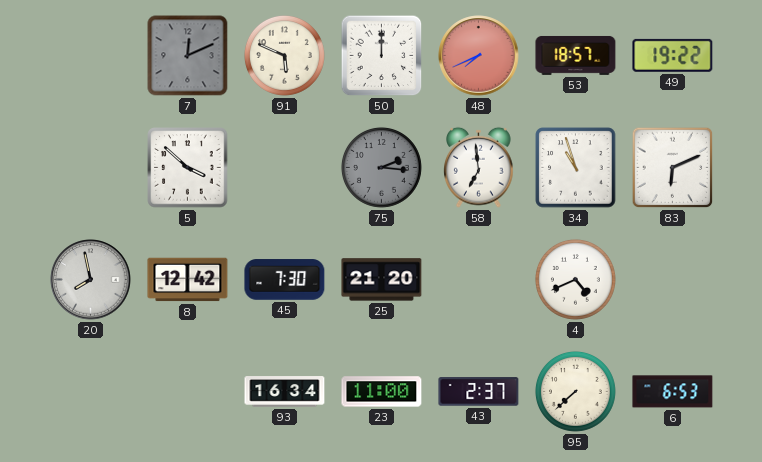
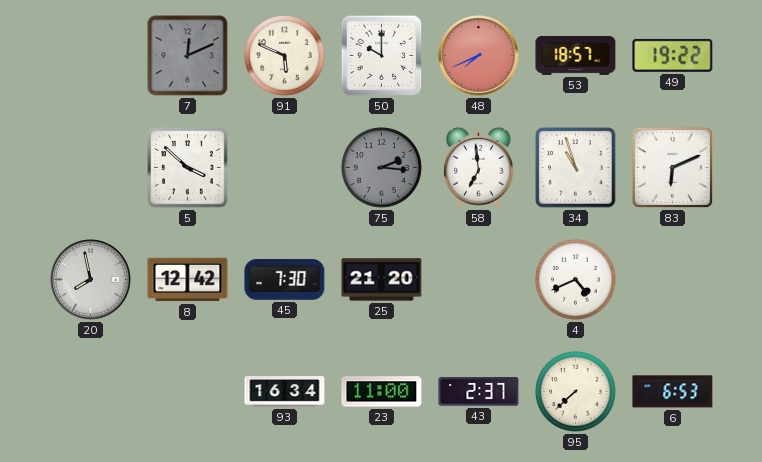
50: 12:00 -> 10:00 (382, 56)
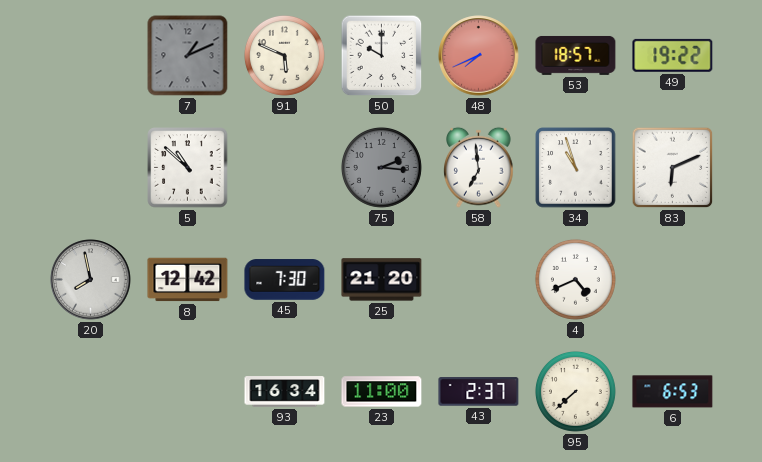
7: 12:11 -> 1:11 (188, 56)
5: 3:52 -> 10:52 (188, 168)
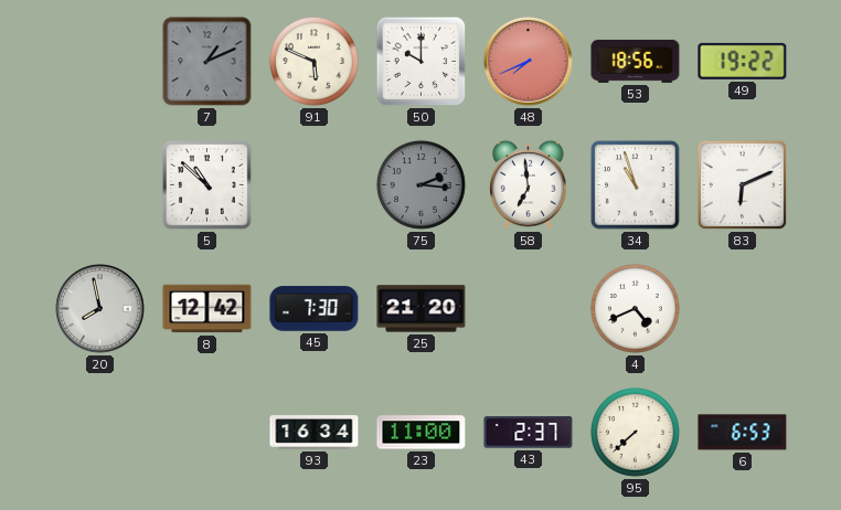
53: 18:57 -> 18:56 (636, 61)
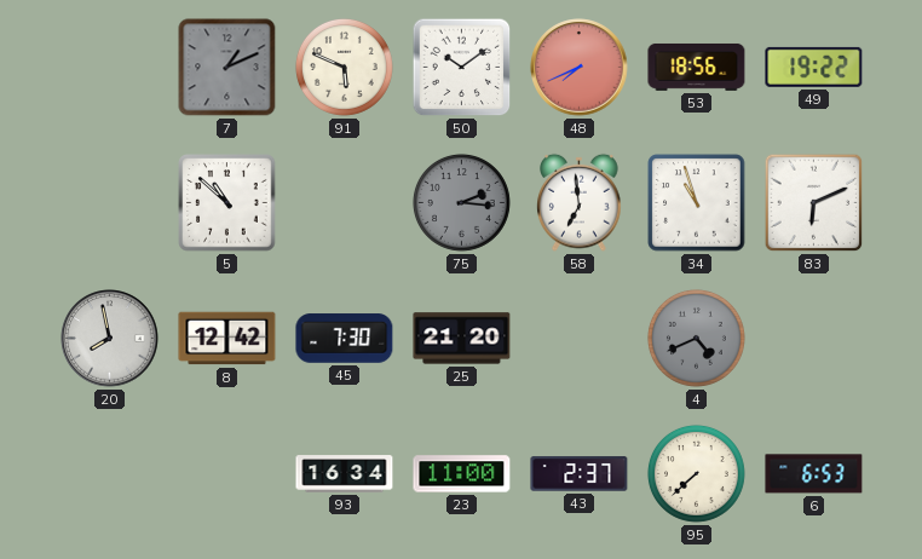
50: 10:00 -> 10:09 (462, 68)
4 dial: white -> grey (696, 338)
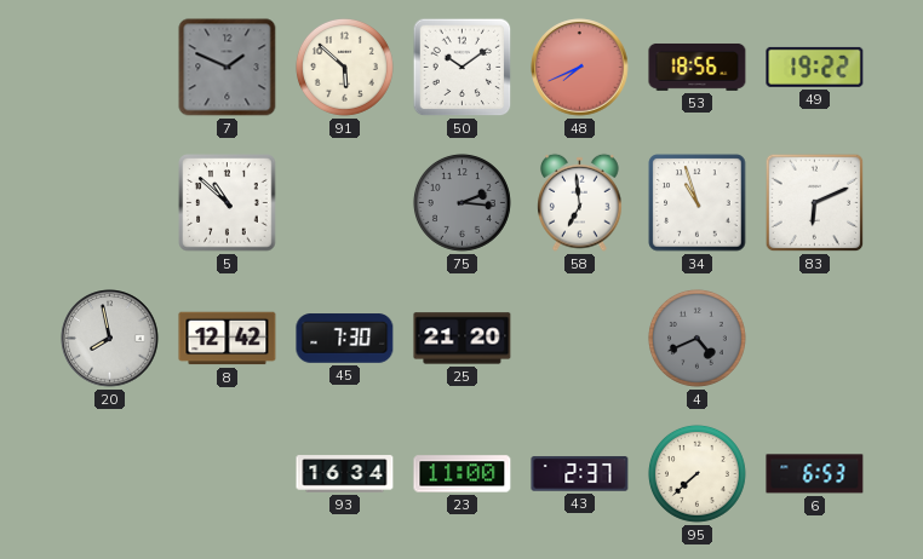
7: 1:11 -> 1:49 (228, 68)
91: 5:49 -> 5:52 (344, 67)
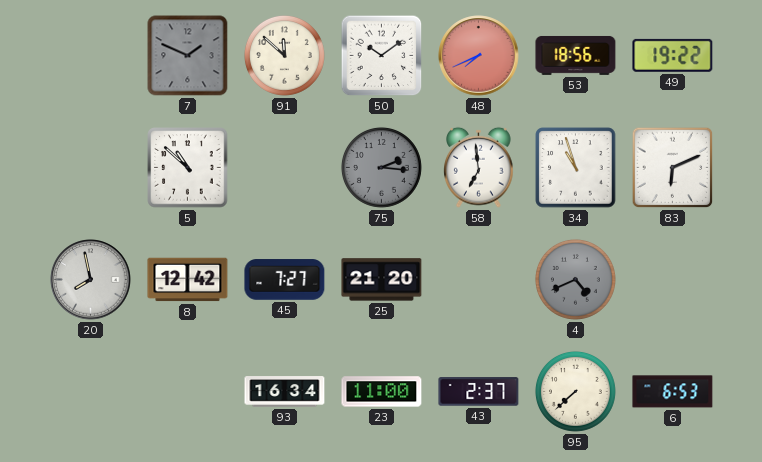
91: 5:52 -> 11:52 (284, 55)
45: 7:30 -> 7:27 (285, 280)
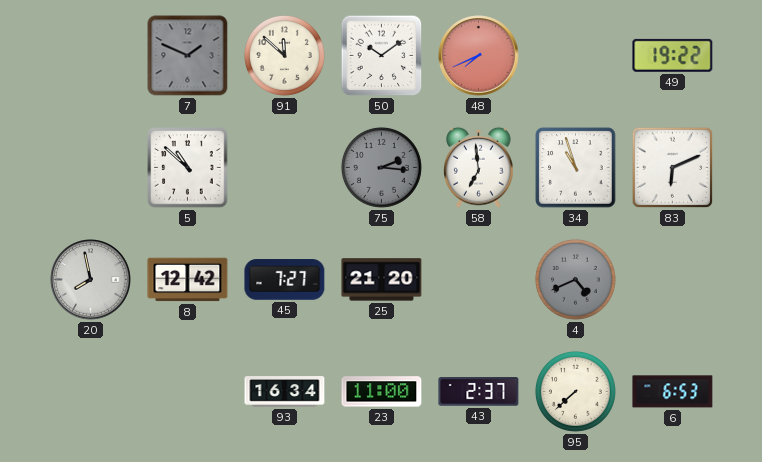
53: 18:56 -> none (576, 55)
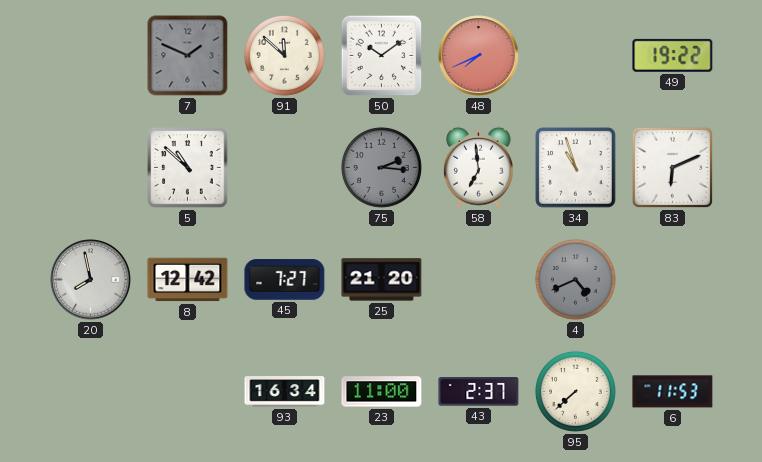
6: 6:53 -> 11:53 (673, 392)
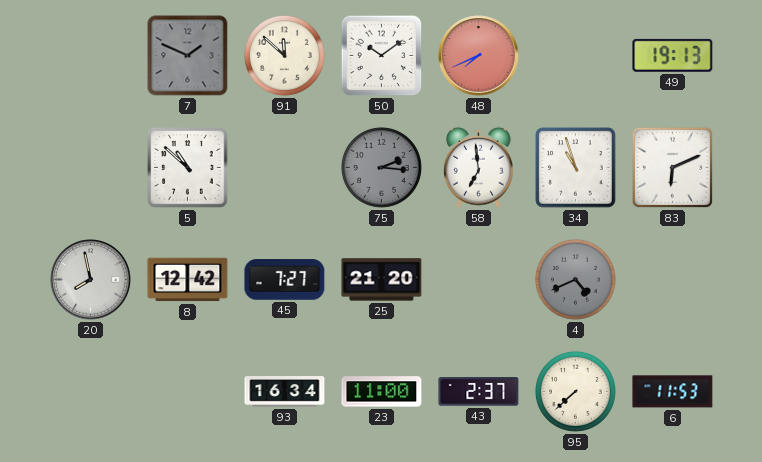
49: 19:22 -> 19:13 (673, 55)
